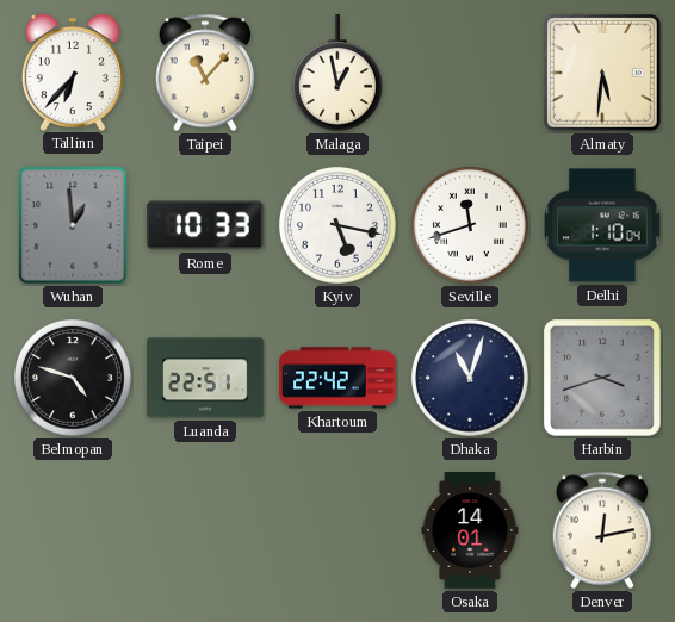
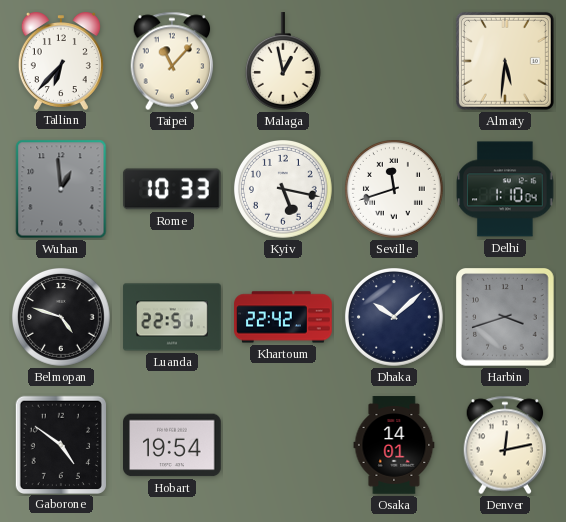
Dhaka: 11:03 -> 10:08 (394, 318)
Gaborone: none -> 4:51 (60, 444)
Hobart: none -> 19:54 (173, 445)
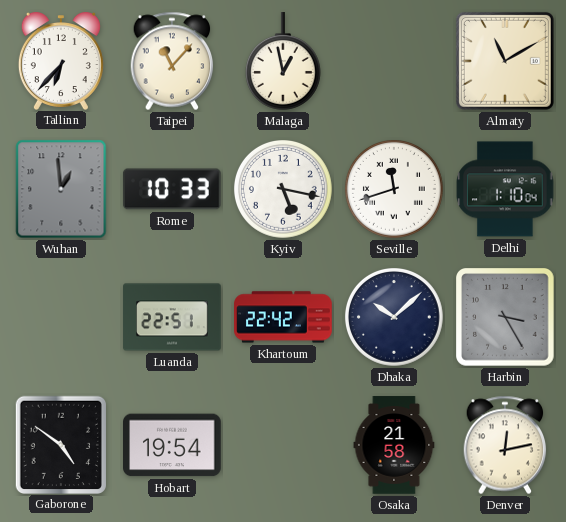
Almaty: 5:31 -> 11:10 (505, 61)
Belmopan: 4:48 -> none (61, 318)
Harbin: 3:42 -> 3:25 (506, 318)
Osaka: 14:01 -> 21:58 (394, 445)
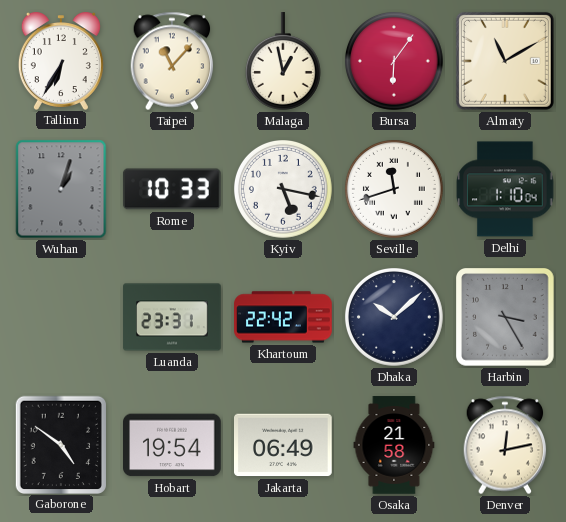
Tallinn: 6:37 -> 6:35 (61, 61)
Bursa: none -> 6:06 (394, 62)
Wuhan: 12:59 -> 1:03 (61, 189)
Luanda: 22:51 -> 23:31 (172, 317)
Jakarta: none -> 06:49 (284, 445)
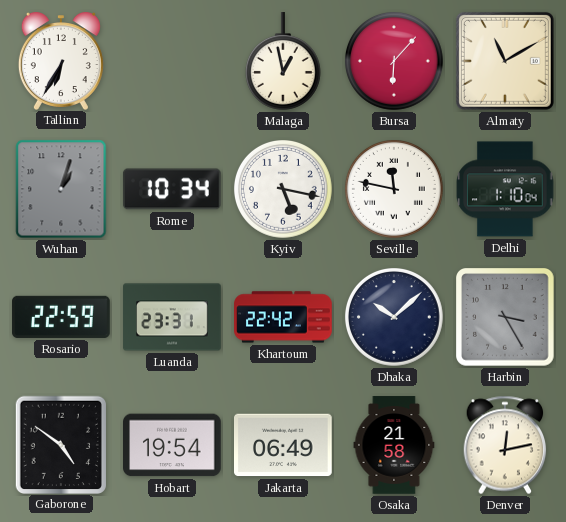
Taipei: 11:07 -> none (172, 61)
Bursa: 6:06 -> 6:07 (394, 62)
Rome: 10:33 -> 10:34 (172, 189)
Seville: 11:42 -> 11:47 (394, 190)
Rosario: none -> 22:59 (61, 317)
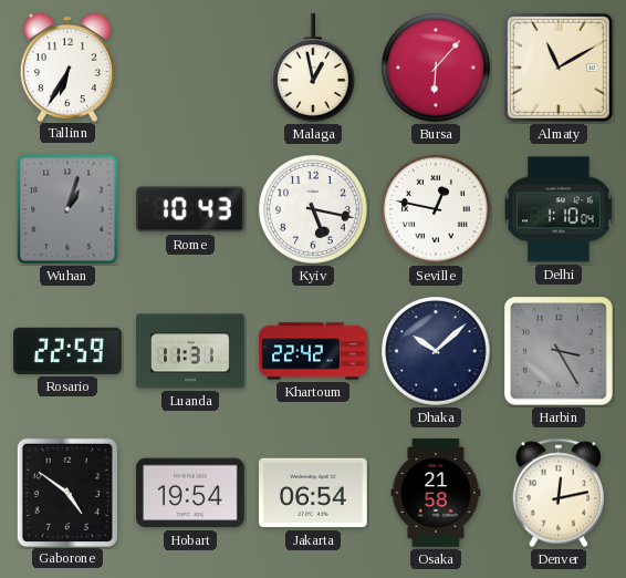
Rome: 10:34 -> 10:43 (190, 209)
Seville: 11:47 -> 12:47 (436, 210)
Luanda: 23:31 -> 11:31 (190, 351)
Jakarta: 06:49 -> 06:54 (314, 493)
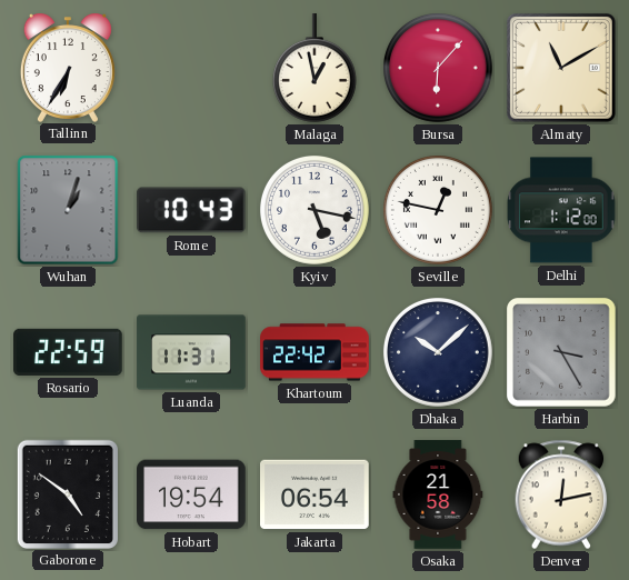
Delhi: 1:10 -> 1:12 (561, 210)
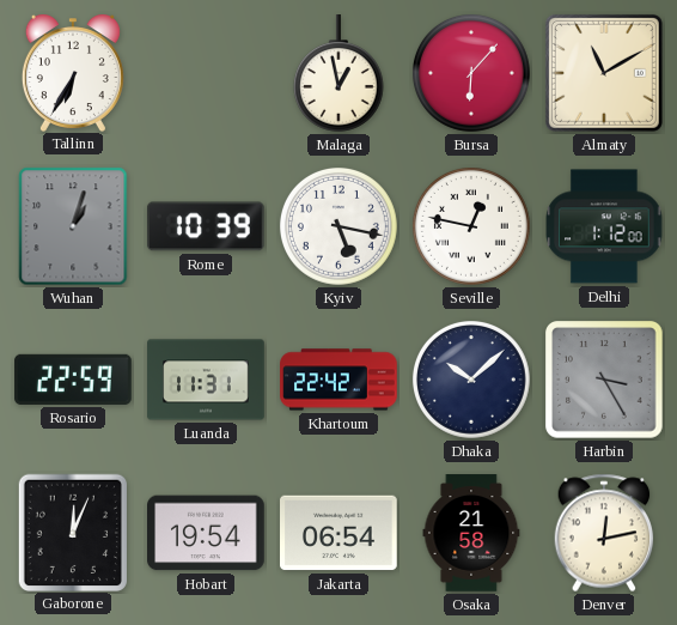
Rome: 10:43 -> 10:39 (206, 226)
Gaborone: 4:51 -> 12:04 (72, 532)
